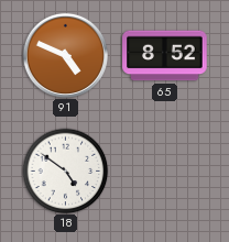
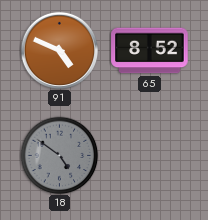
18 dial: white -> grey (59, 155)
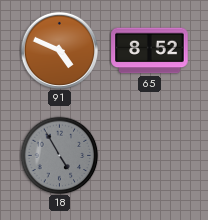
18: 4:51 -> 4:55 (59, 155)
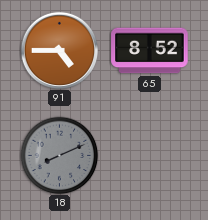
91: 4:49 -> 4:45 (59, 50)
18: 4:55 -> 8:11 (59, 155)
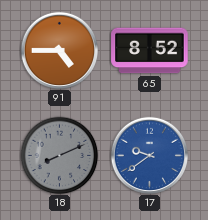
17: none -> 9:39 (149, 155)
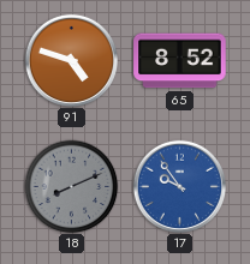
91: 4:45 -> 4:48 (71, 60)
17: 9:39 -> 9:54 (179, 186)
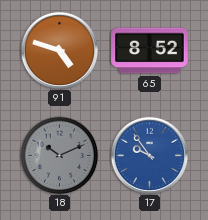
18: 8:11 -> 10:11 (59, 155)
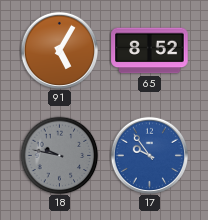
91: 4:48 -> 5:05 (59, 50)
18: 10:11 -> 9:47 (59, 155)
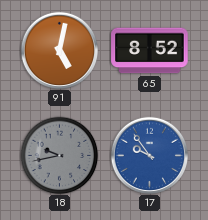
91: 5:05 -> 5:02 (59, 50)
18: 9:47 -> 9:43 (59, 155)
